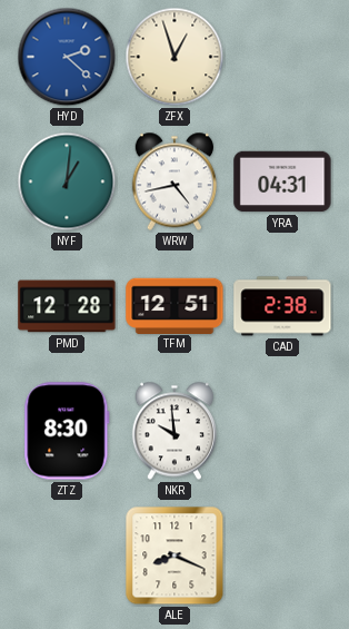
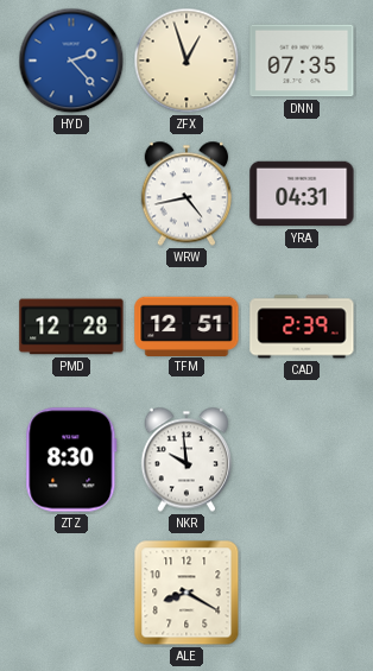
HYD: 2:22 -> 2:23 (71, 61)
DNN: none -> 07:35 (302, 61)
NYF: 1:01 -> none (67, 181)
CAD: 2:38 -> 2:39 (302, 327)
ALE: 8:19 -> 8:20 (186, 593)
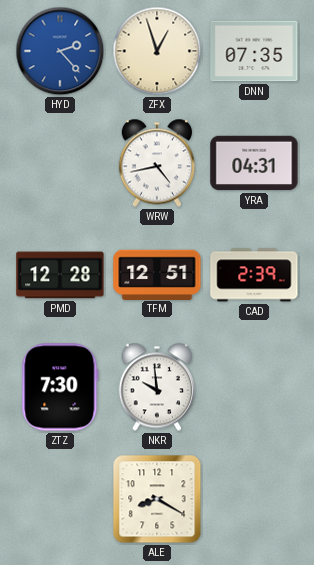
ZTZ: 8:30 -> 7:30 (60, 387)
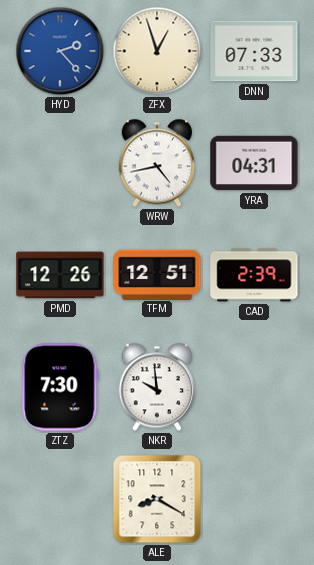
DNN: 07:35 -> 07:33 (254, 51)
PMD: 12:28 -> 12:26 (60, 275)
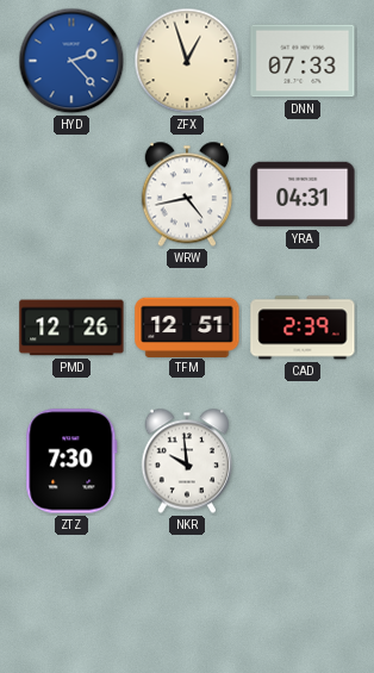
ALE: 8:20 -> none (157, 499)
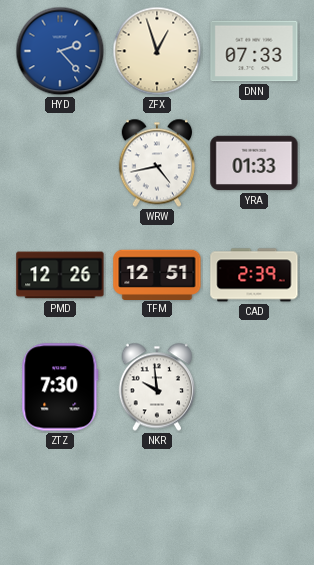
YRA: 04:31 -> 01:33 (254, 163)
